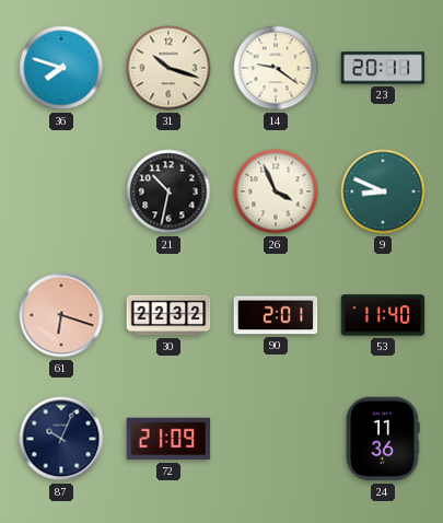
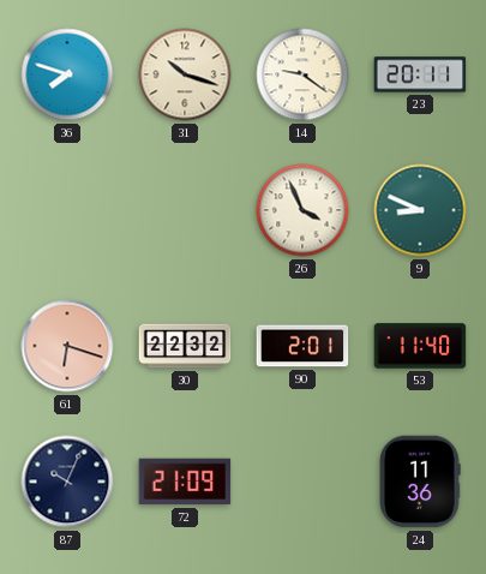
21: 10:32 -> none (168, 191)
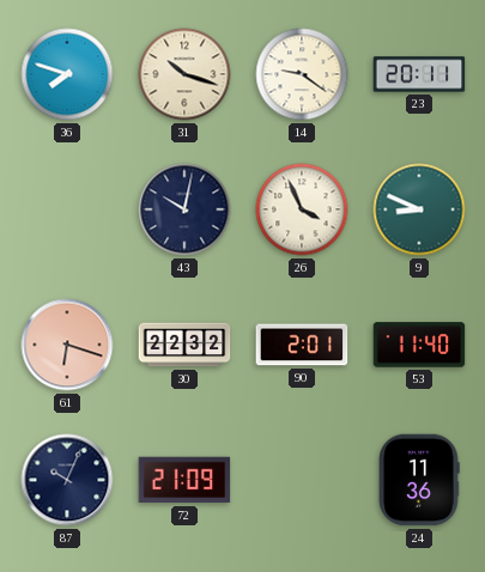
43: none -> 10:02 (184, 209)
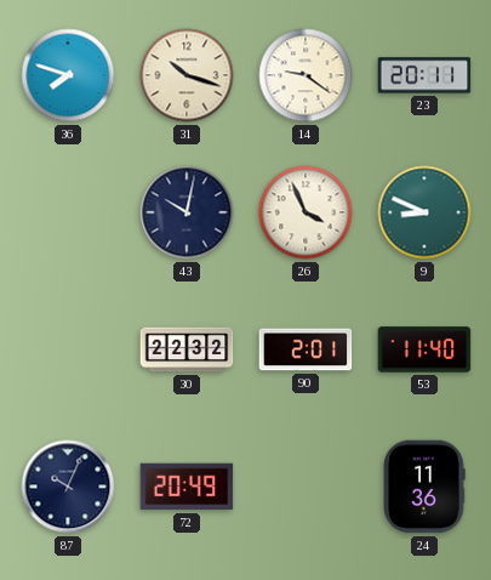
61: 6:18 -> none (67, 345)
72: 21:09 -> 20:49 (187, 487)
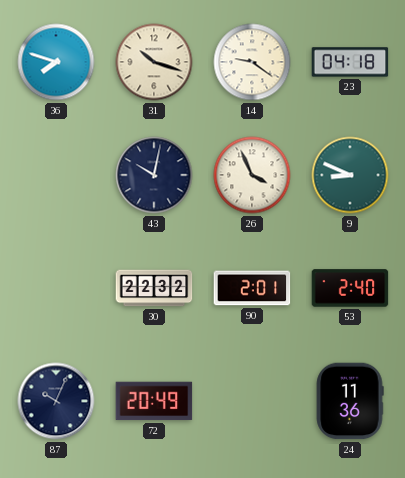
23: 20:11 -> 04:18 (350, 62)
53: 11:40 -> 2:40 (350, 288)
